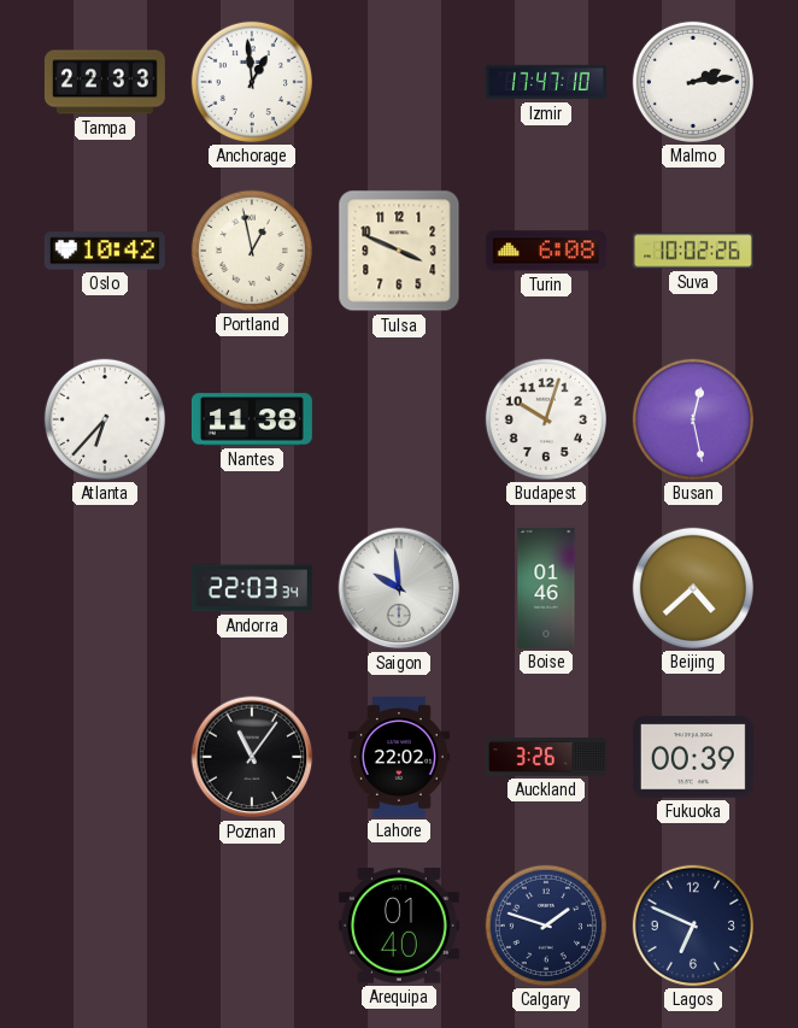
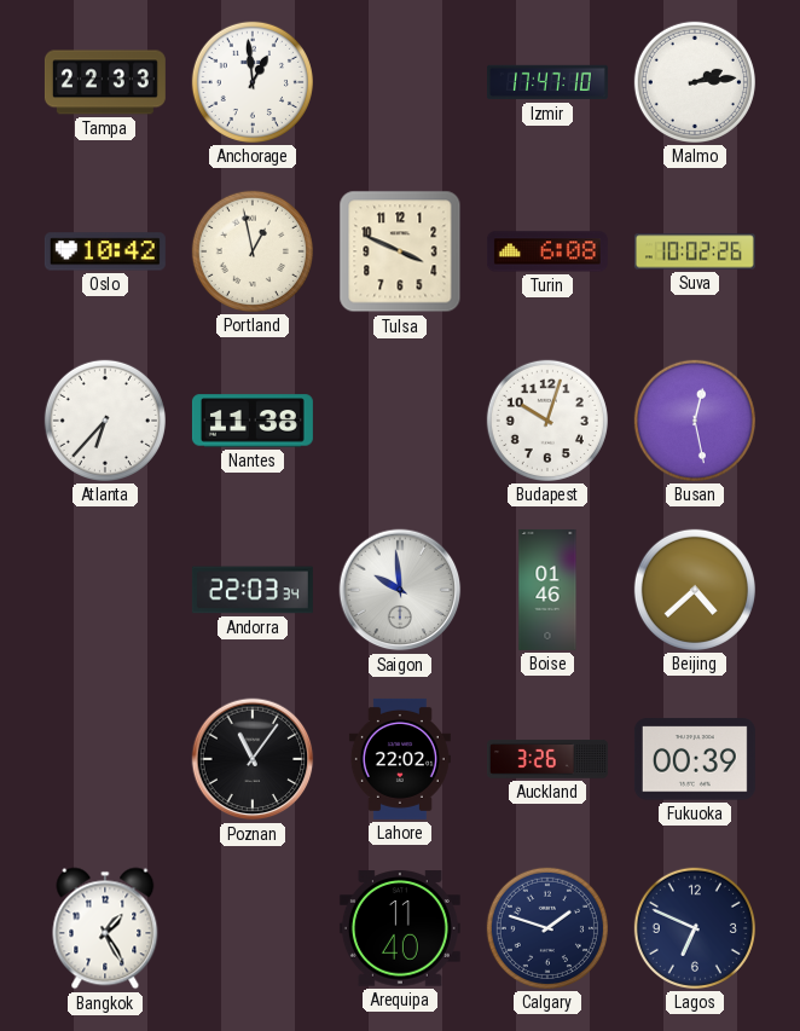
Bangkok: none -> 1:25 (105, 928)
Arequipa: 01:40 -> 11:40 (400, 928)
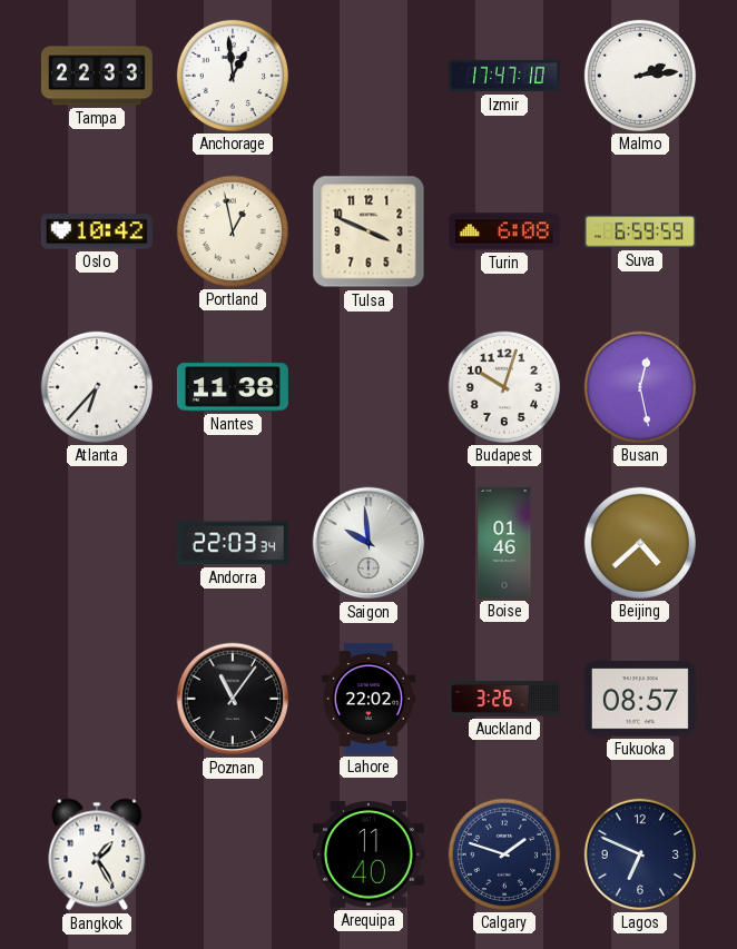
Suva: 10:02 -> 6:59 (640, 231)
Fukuoka: 00:39 -> 08:57 (640, 699)
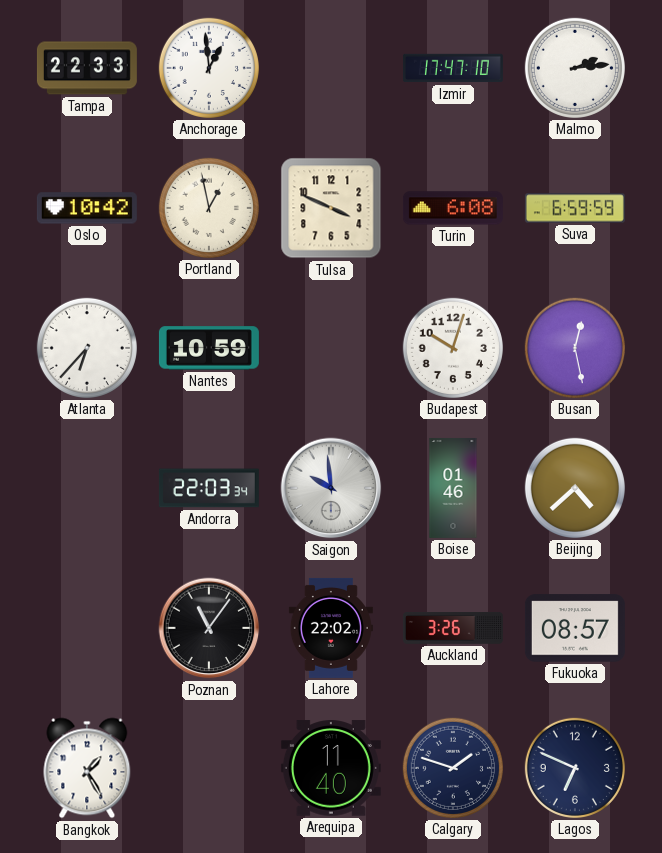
Nantes: 11:38 -> 10:59 (209, 348)
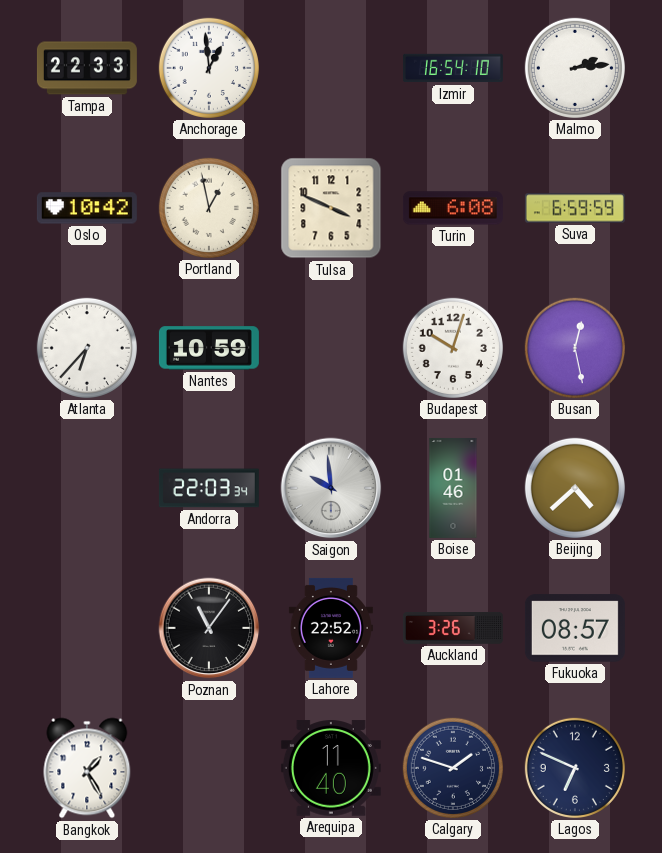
Izmir: 17:47 -> 16:54 (453, 68)
Lahore: 22:02 -> 22:52 (331, 628)
